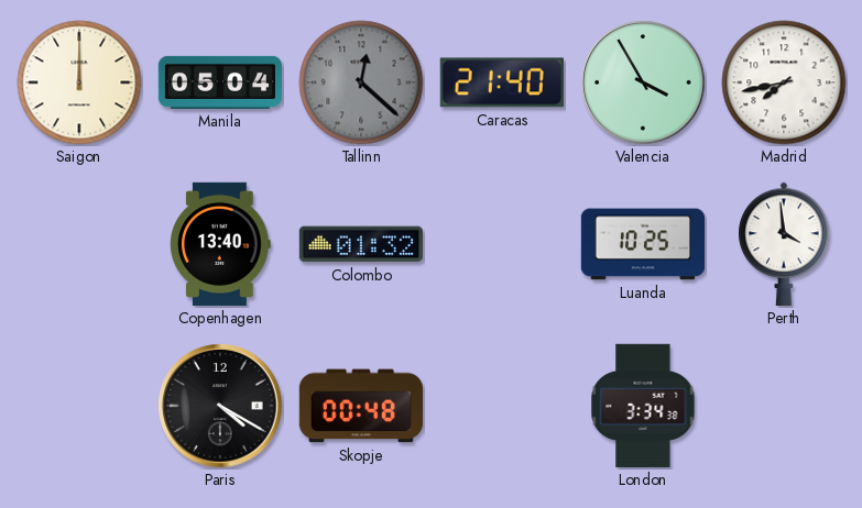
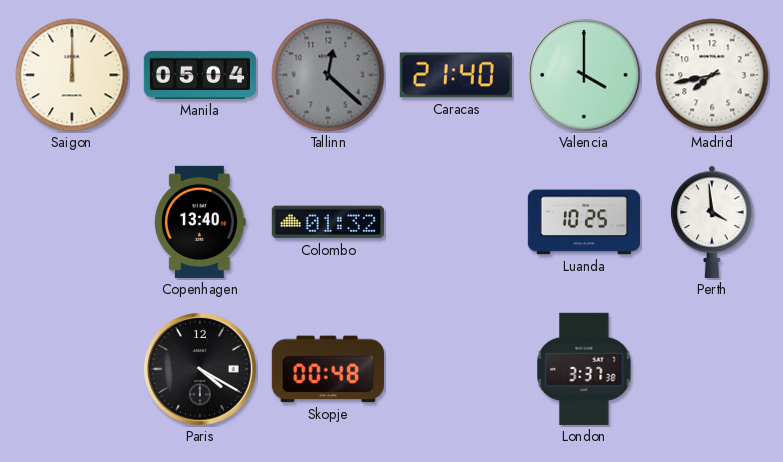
Valencia: 3:55 -> 4:00 (584, 75)
London: 3:34 -> 3:37 (584, 369)
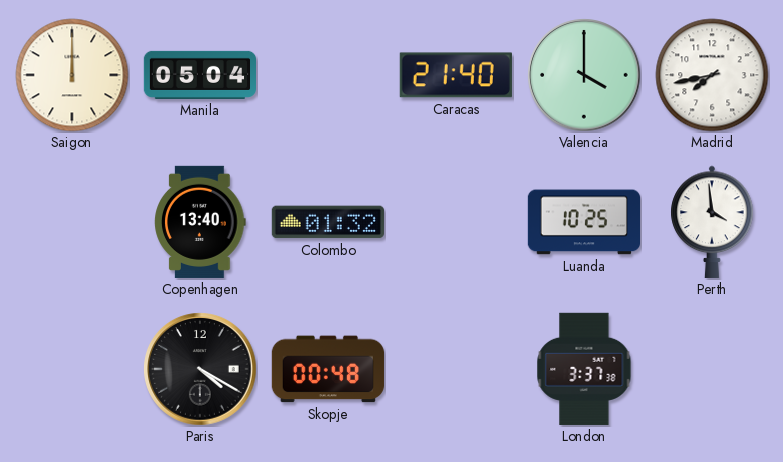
Tallinn: 12:22 -> none (328, 75)
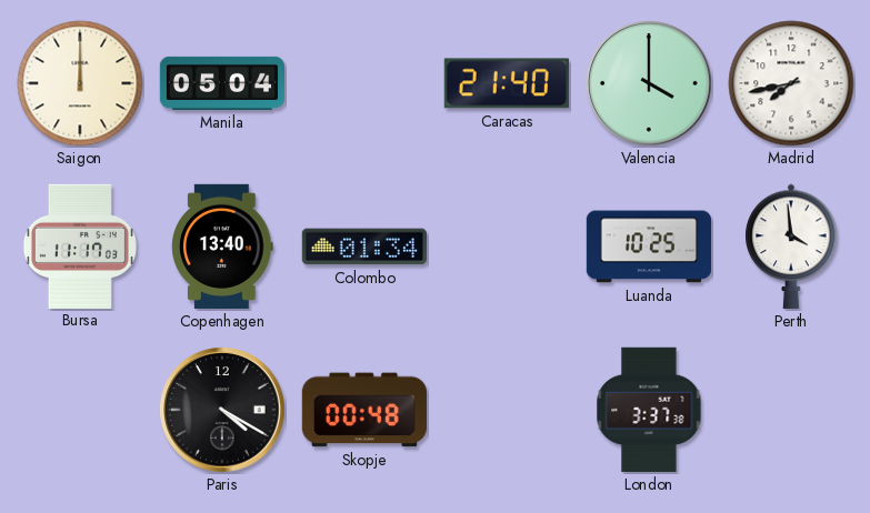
Bursa: none -> 11:17 (80, 245)
Colombo: 01:32 -> 01:34 (364, 247)
